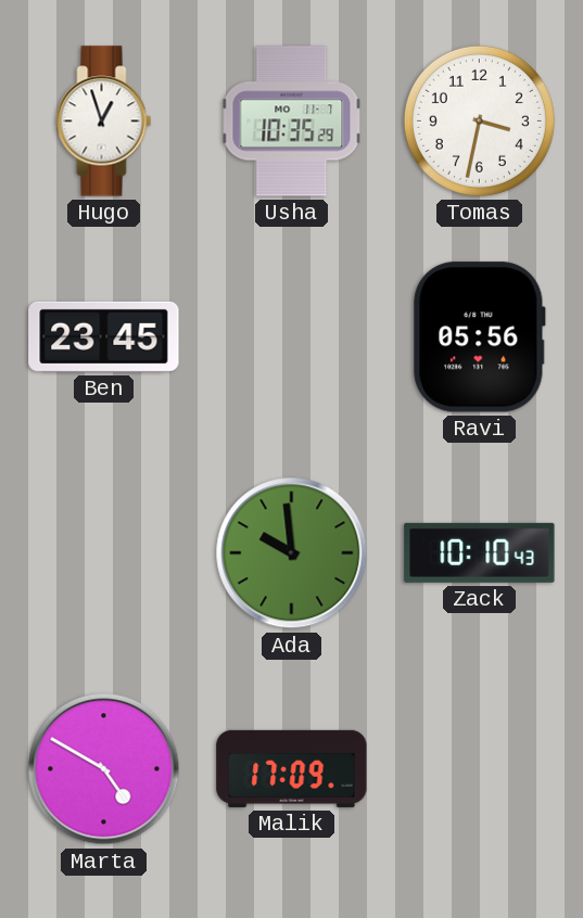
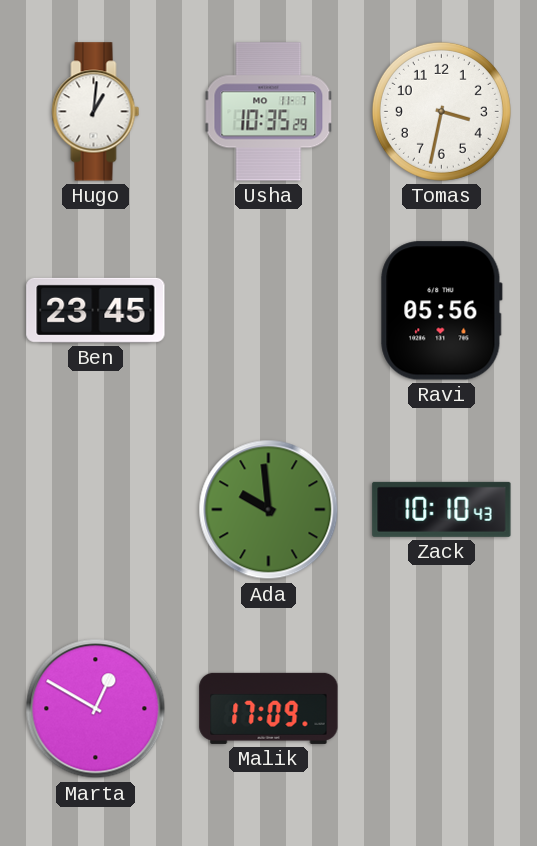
Hugo: 12:57 -> 1:01 (96, 112)
Marta: 4:50 -> 12:50 (96, 709)
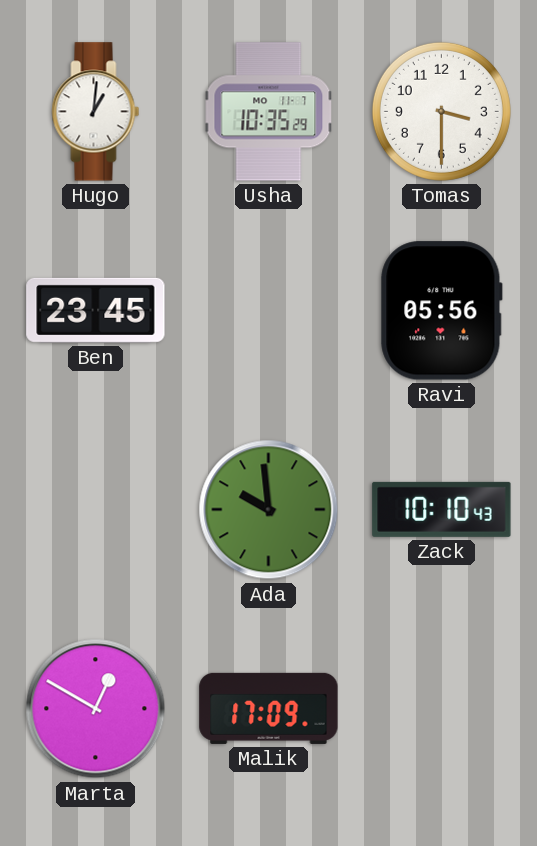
Tomas: 3:32 -> 3:30 (441, 111)
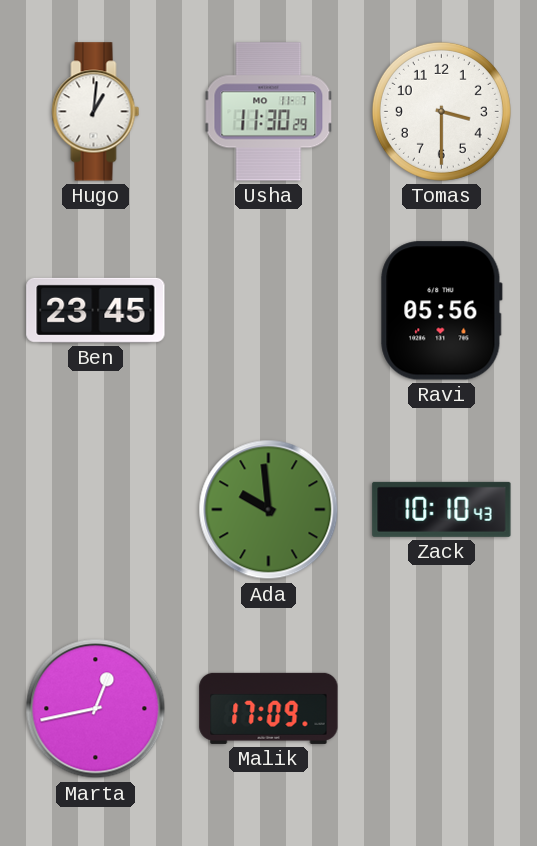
Usha: 10:35 -> 11:30 (269, 112)
Marta: 12:50 -> 12:43 (96, 709)
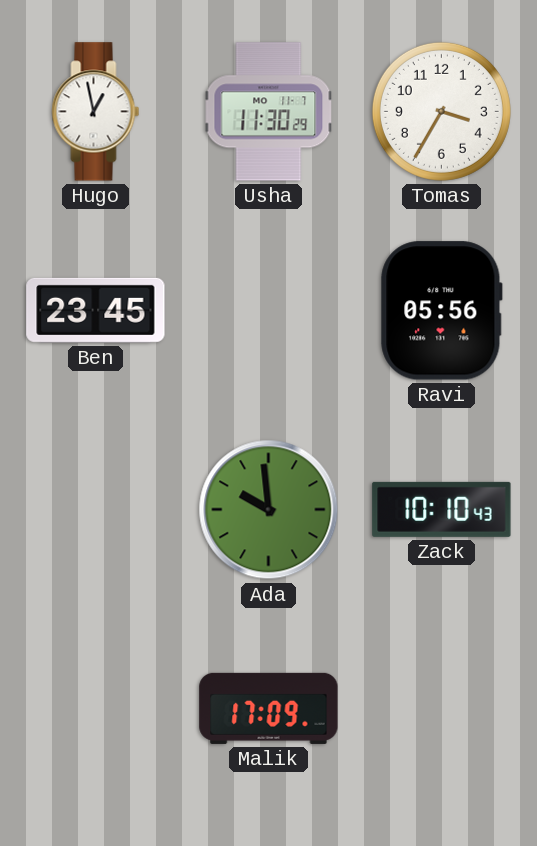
Hugo: 1:01 -> 12:58 (96, 112)
Tomas: 3:30 -> 3:35 (441, 111)
Marta: 12:43 -> none (96, 709)
